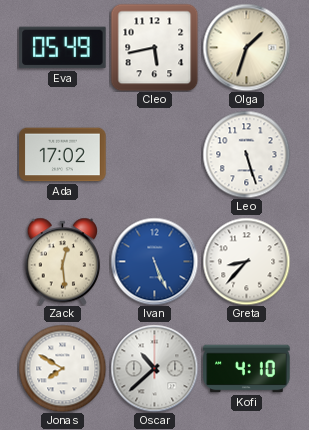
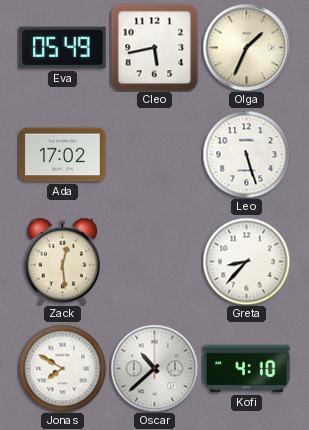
Olga: 1:33 -> 1:34 (246, 47)
Ivan: 5:26 -> none (154, 261)
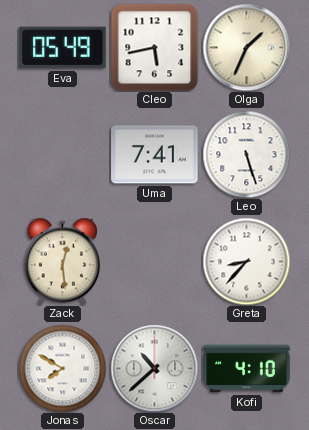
Ada: 17:02 -> none (63, 155)
Uma: none -> 7:41 (155, 155)
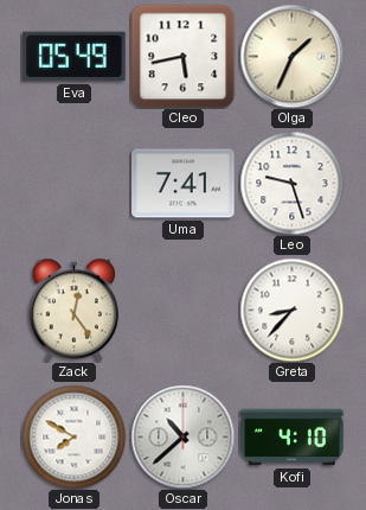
Leo: 5:27 -> 9:27 (291, 183)
Zack: 12:29 -> 12:24 (75, 310)
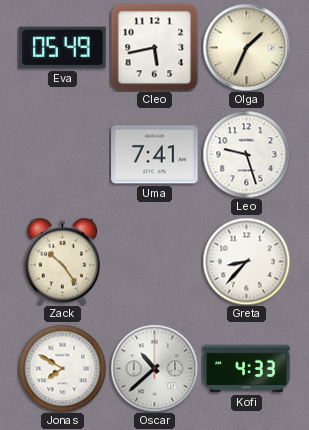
Zack: 12:24 -> 10:24 (63, 261)
Kofi: 4:10 -> 4:33 (247, 369)
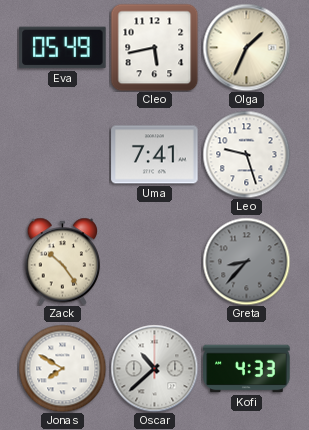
Greta dial: white -> grey (246, 261)
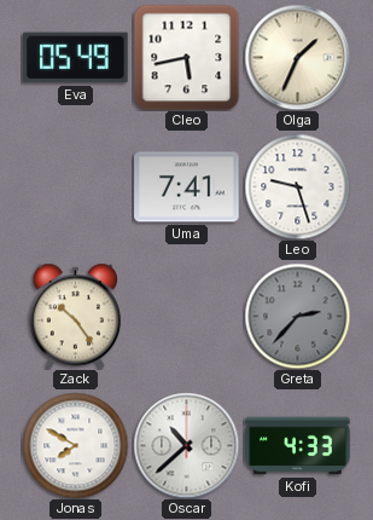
Greta: 8:37 -> 2:37 (297, 316)
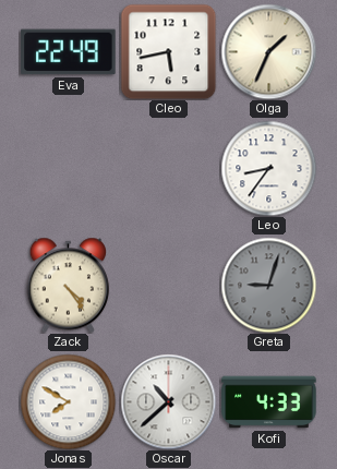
Eva: 05:49 -> 22:49 (69, 52)
Uma: 7:41 -> none (187, 187)
Leo: 9:27 -> 8:36 (268, 168)
Zack: 10:24 -> 4:24 (69, 285)
Greta: 2:37 -> 9:03 (268, 285)
